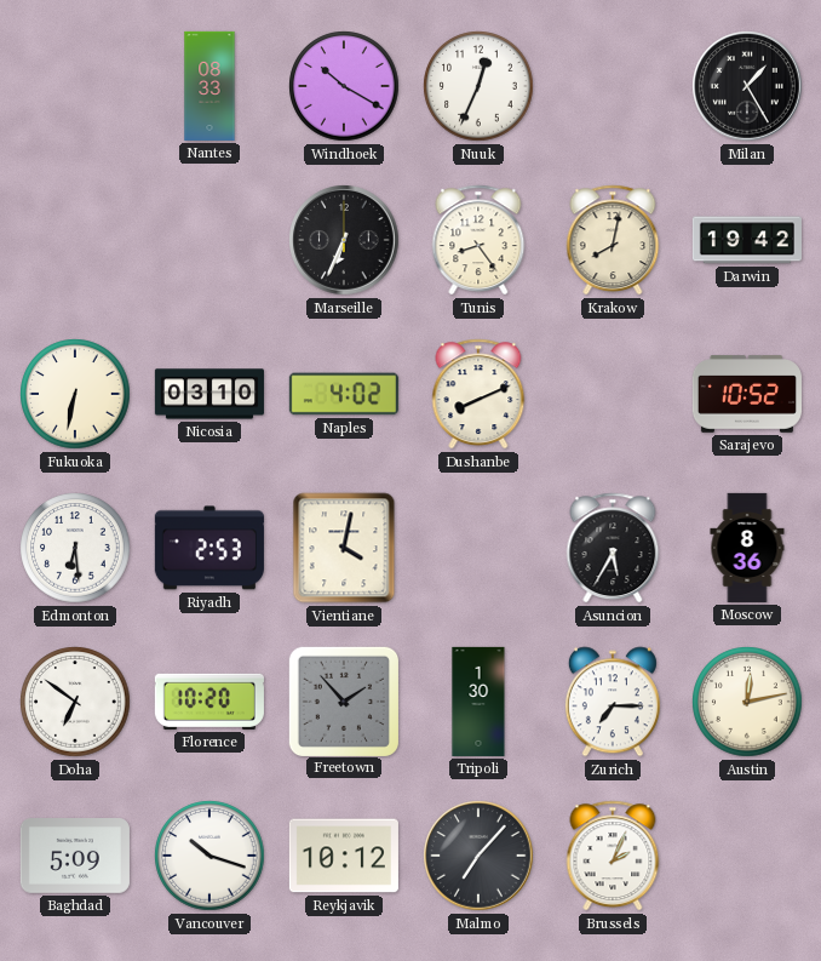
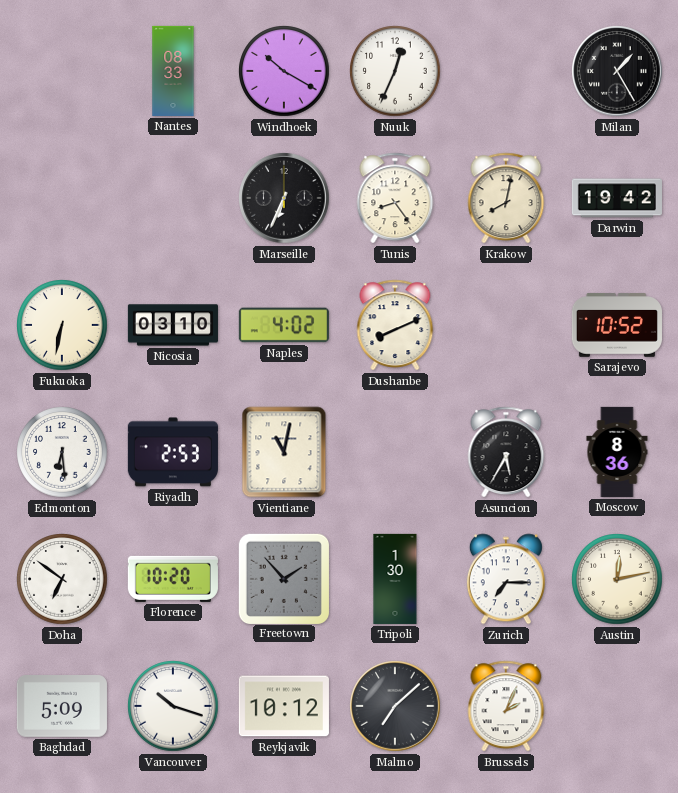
Vientiane: 4:02 -> 11:02 (284, 452)
Malmo: 7:07 -> 7:08 (395, 706)
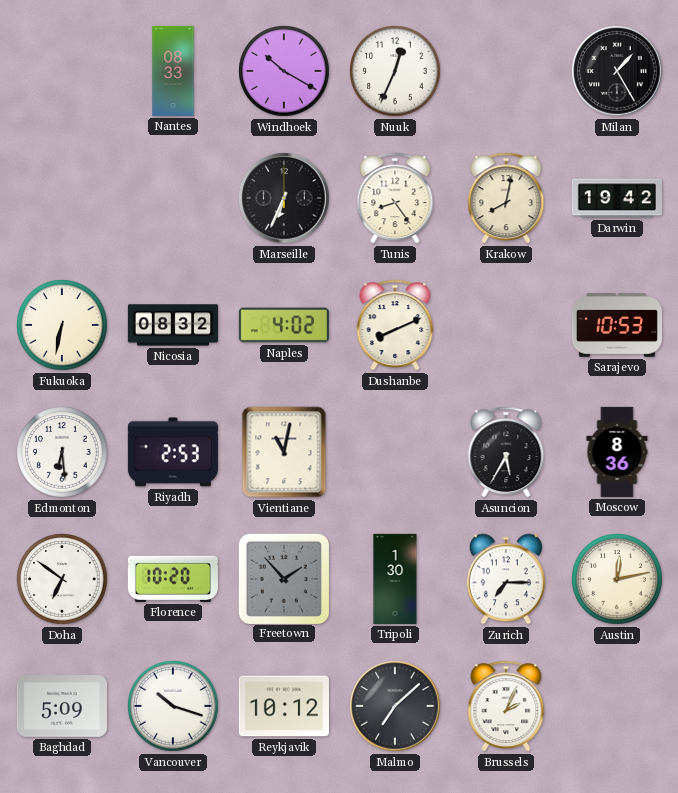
Nicosia: 03:10 -> 08:32 (173, 325)
Sarajevo: 10:52 -> 10:53 (617, 325)
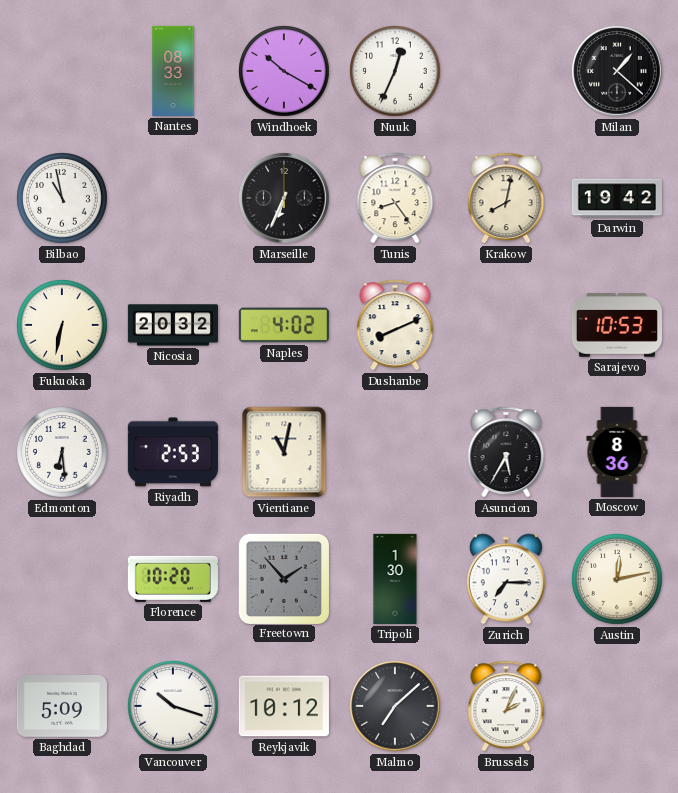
Milan: 1:25 -> 1:22 (617, 71)
Bilbao: none -> 10:58 (62, 198)
Nicosia: 08:32 -> 20:32 (173, 325)
Doha: 6:51 -> none (62, 579)
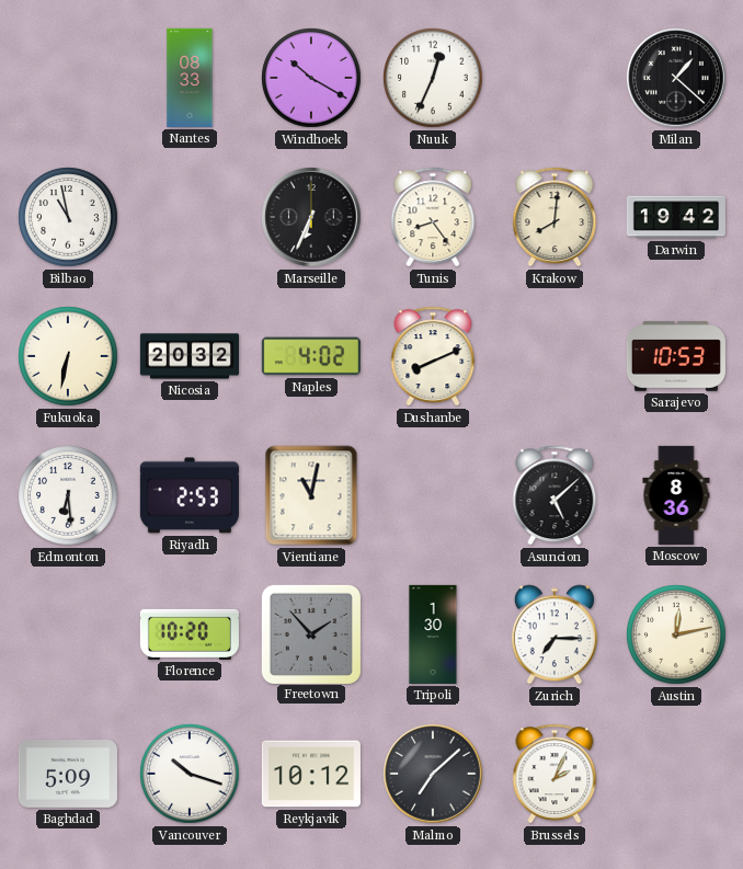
Krakow: 8:02 -> 8:01 (555, 217)
Asuncion: 5:35 -> 5:08 (555, 495)
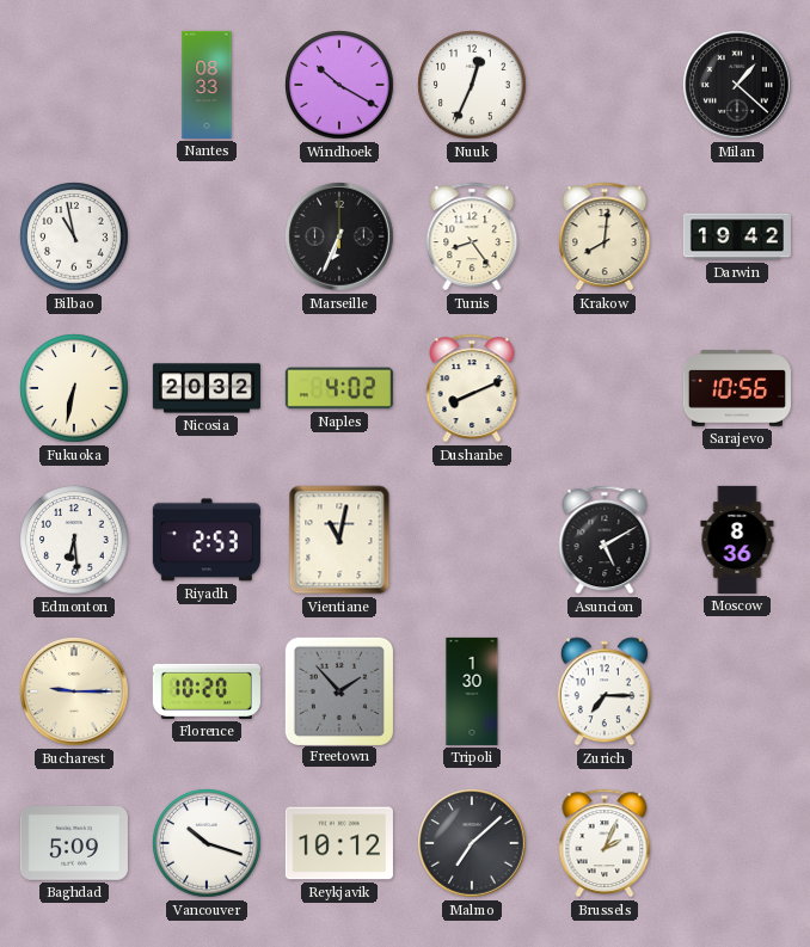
Sarajevo: 10:53 -> 10:56 (737, 388)
Asuncion: 5:08 -> 5:10 (605, 540)
Bucharest: none -> 9:15 (74, 691)
Austin: 12:13 -> none (676, 634)
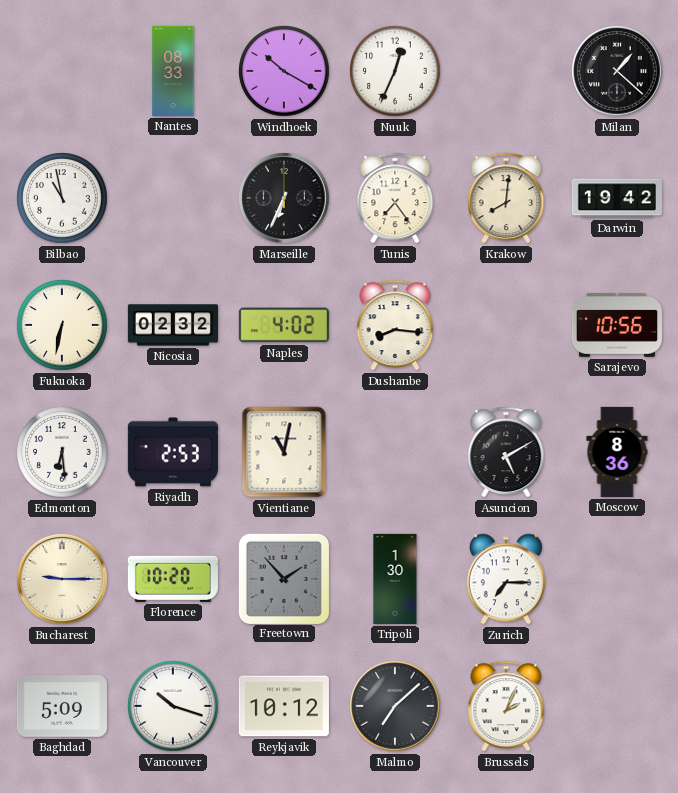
Tunis: 8:24 -> 7:24 (395, 198)
Nicosia: 20:32 -> 02:32 (173, 325)
Dushanbe: 8:11 -> 8:16 (395, 325)
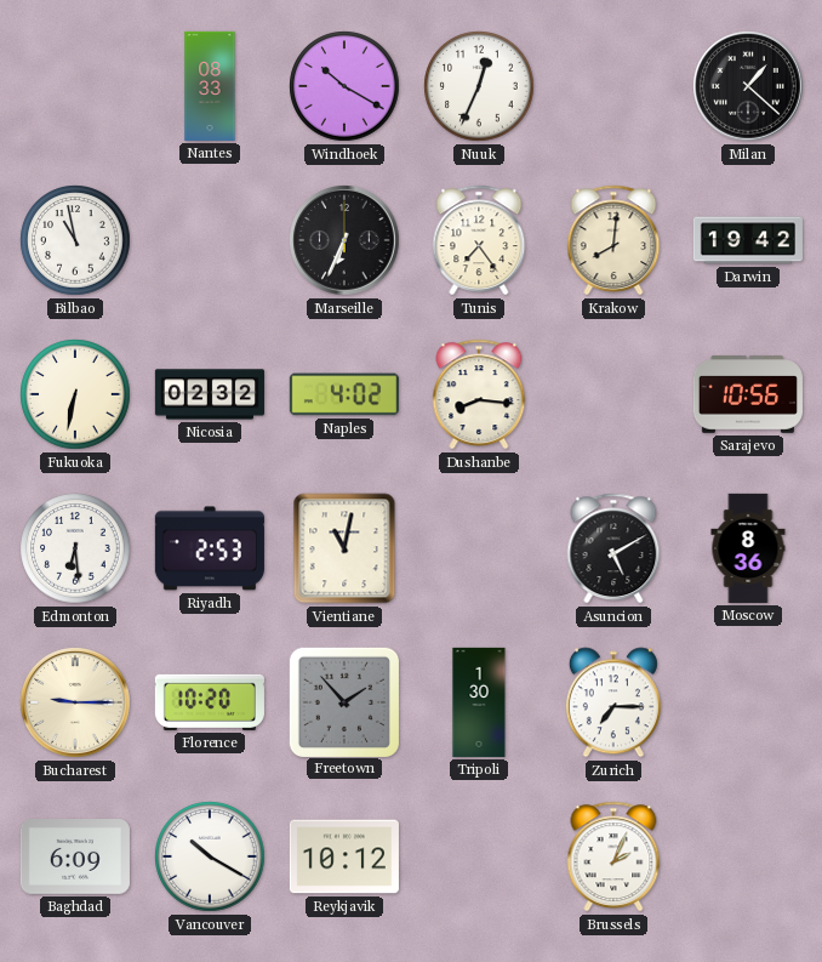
Baghdad: 5:09 -> 6:09 (75, 858)
Vancouver: 10:18 -> 10:20 (210, 856)
Malmo: 7:08 -> none (395, 706)
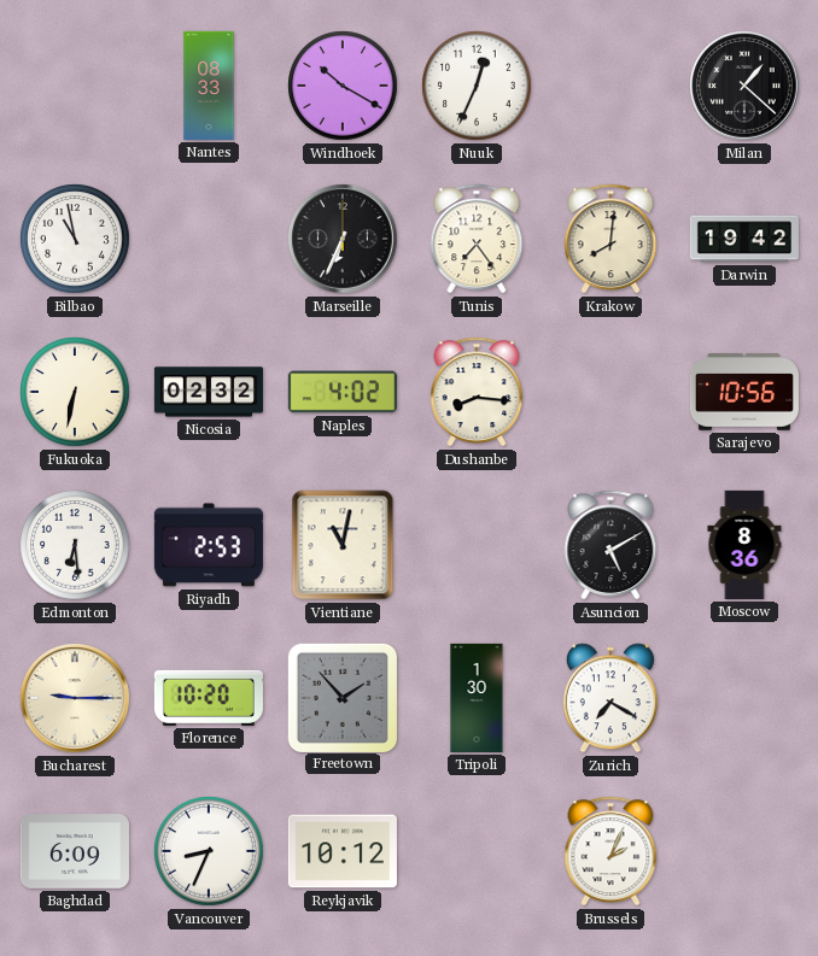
Zurich: 7:15 -> 7:20 (610, 698)
Vancouver: 10:20 -> 8:34 (209, 851)
